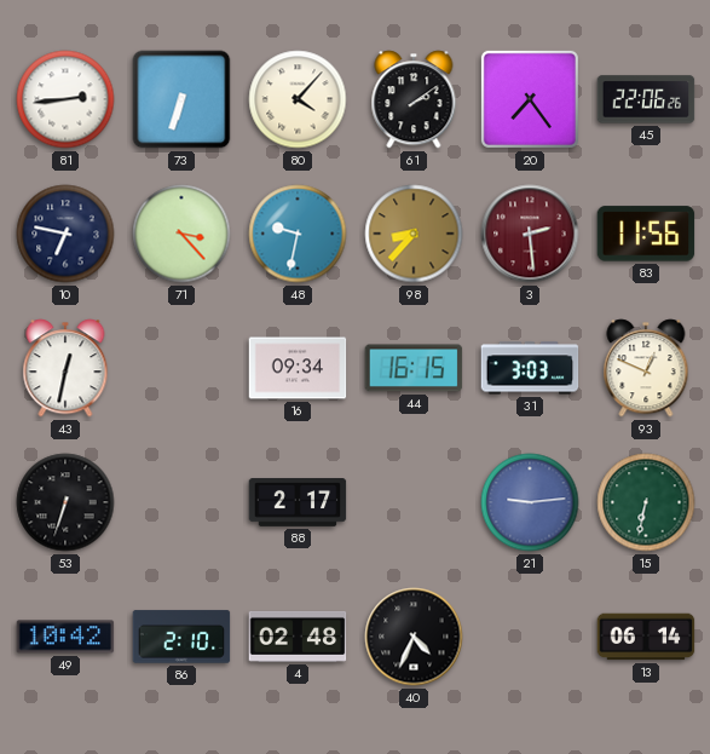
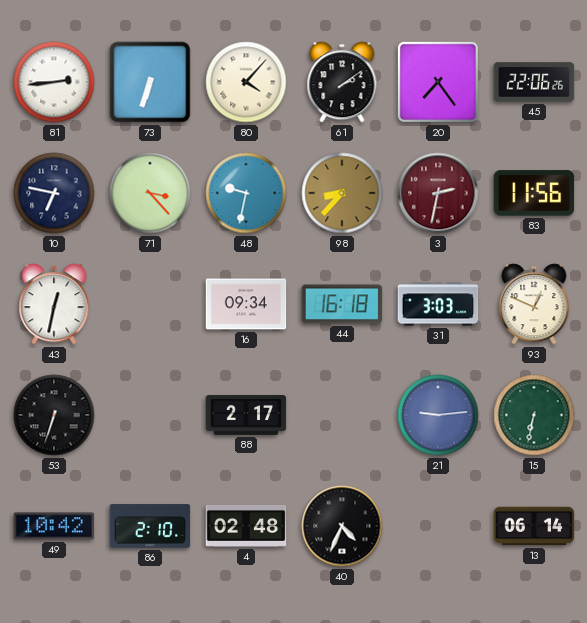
3: 2:29 -> 2:32 (438, 193)
44: 16:15 -> 16:18 (342, 304)
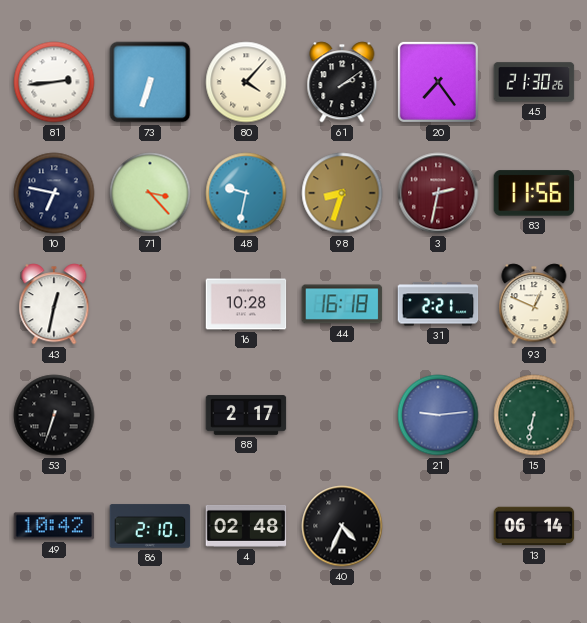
45: 22:06 -> 21:30 (534, 82)
98: 8:37 -> 8:33 (342, 193)
16: 09:34 -> 10:28 (246, 304)
31: 3:03 -> 2:21 (438, 304)
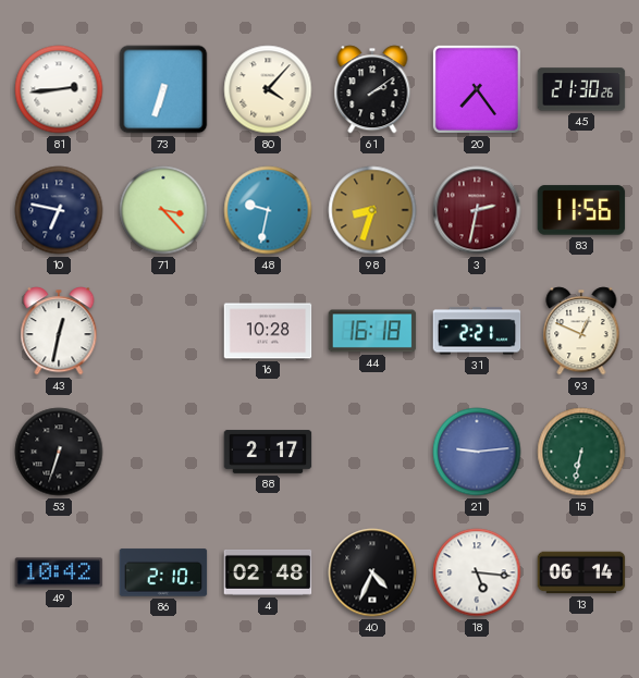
18: none -> 5:16 (477, 572)
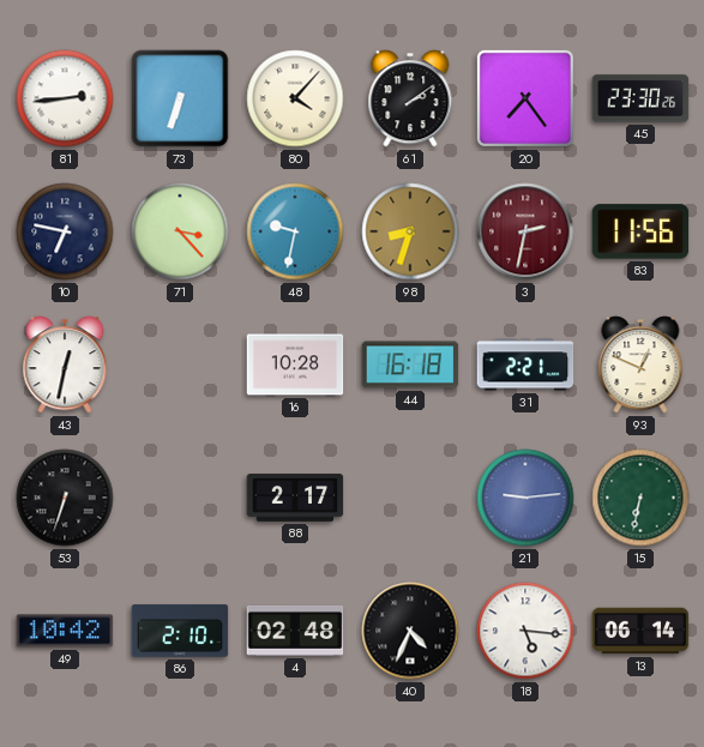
45: 21:30 -> 23:30 (640, 98)
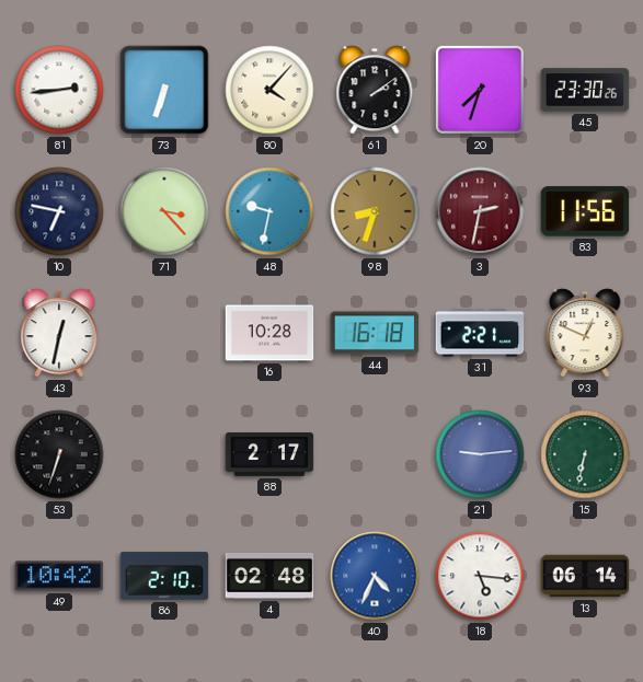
20: 7:24 -> 7:33 (480, 90)
40 dial: black -> blue (375, 576)
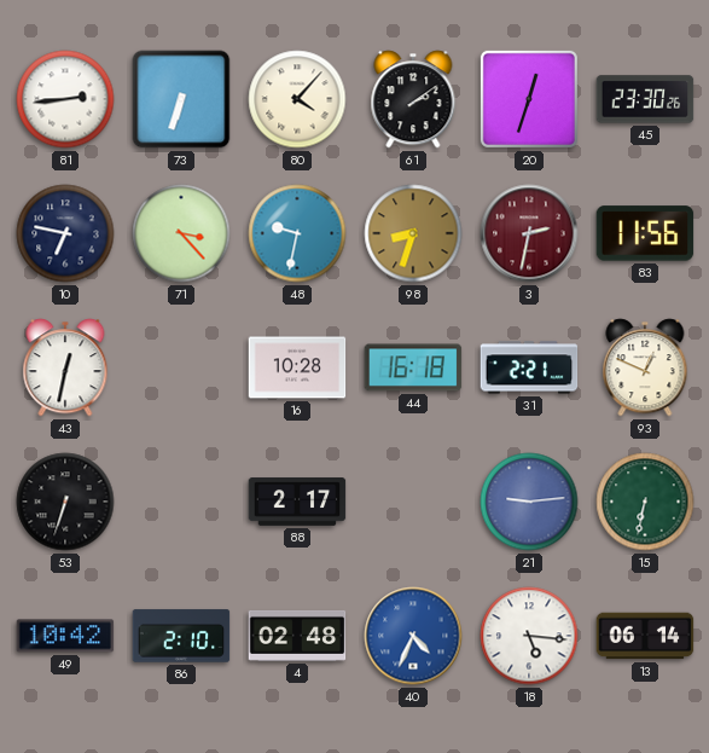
20: 7:33 -> 12:33 (529, 99)
